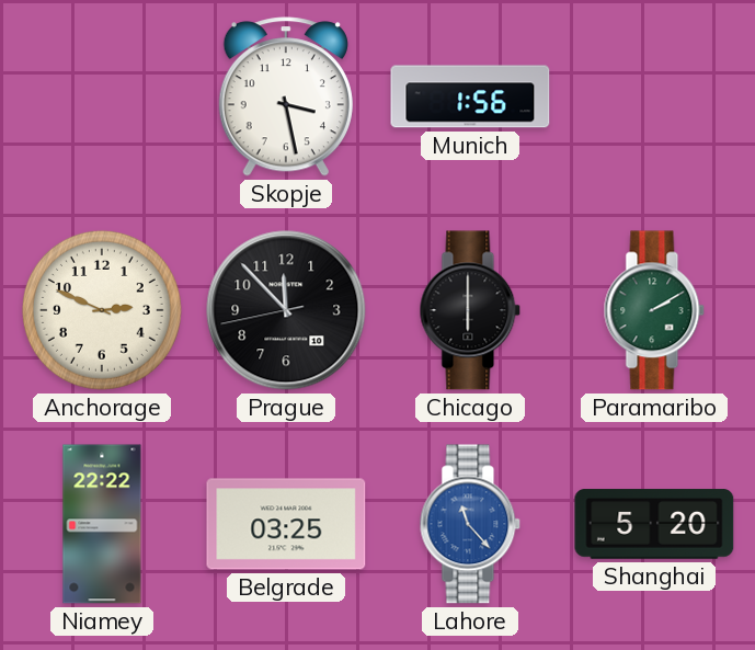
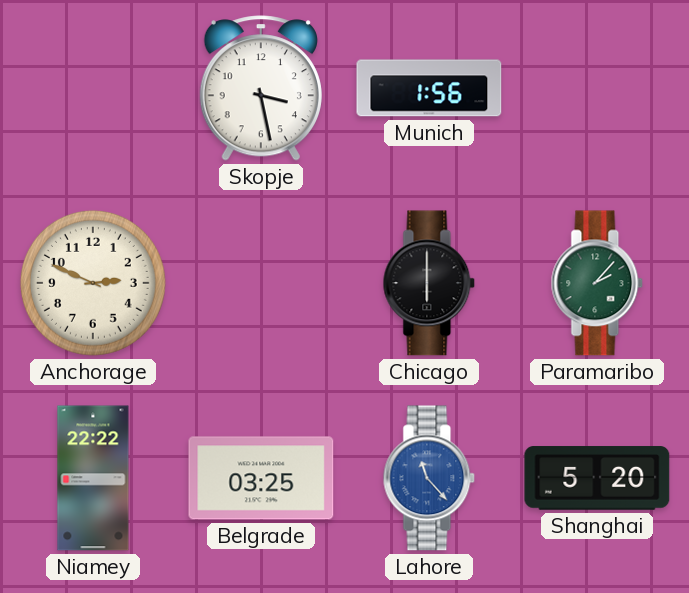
Prague: 11:52 -> none (286, 310)
Paramaribo: 2:10 -> 2:07 (597, 283)
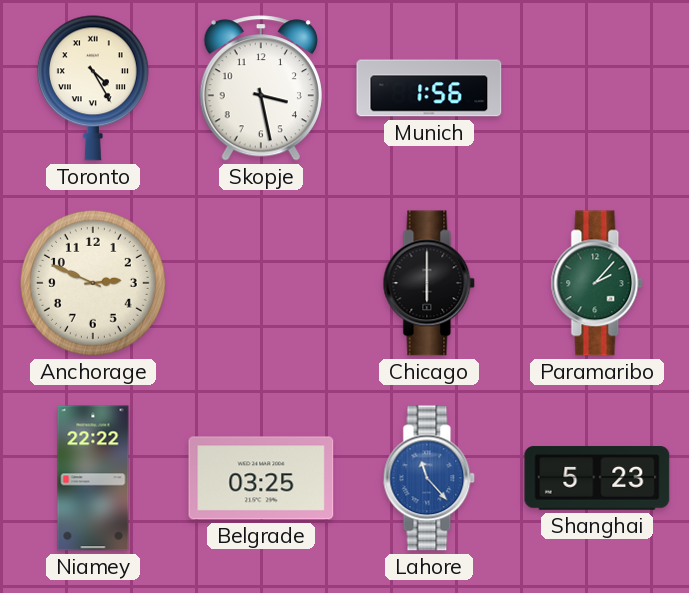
Toronto: none -> 4:25 (93, 88)
Shanghai: 5:20 -> 5:23 (597, 478)
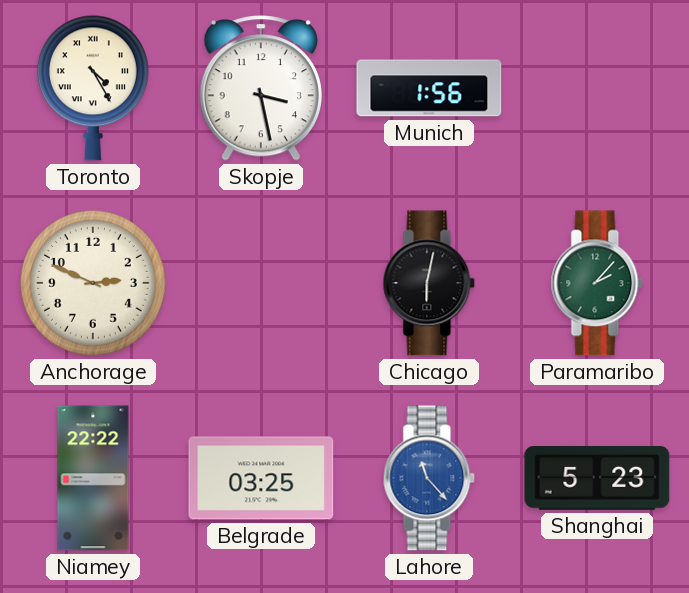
Chicago: 6:00 -> 6:02 (429, 283)
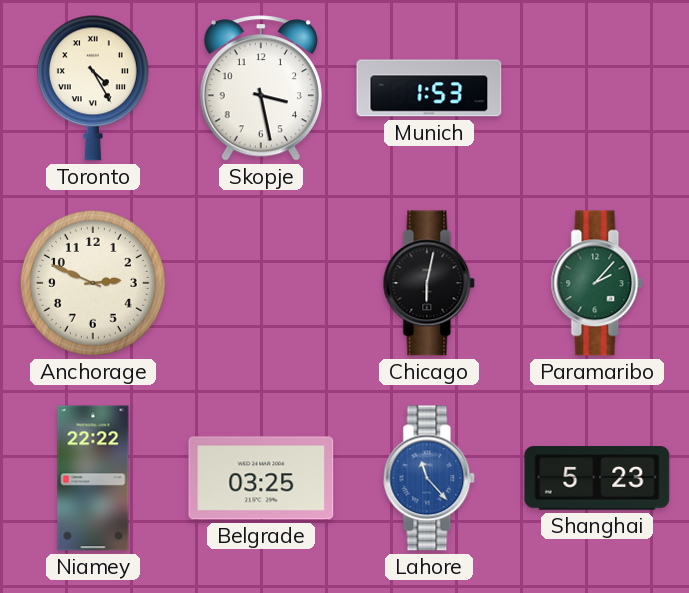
Munich: 1:56 -> 1:53 (429, 88)
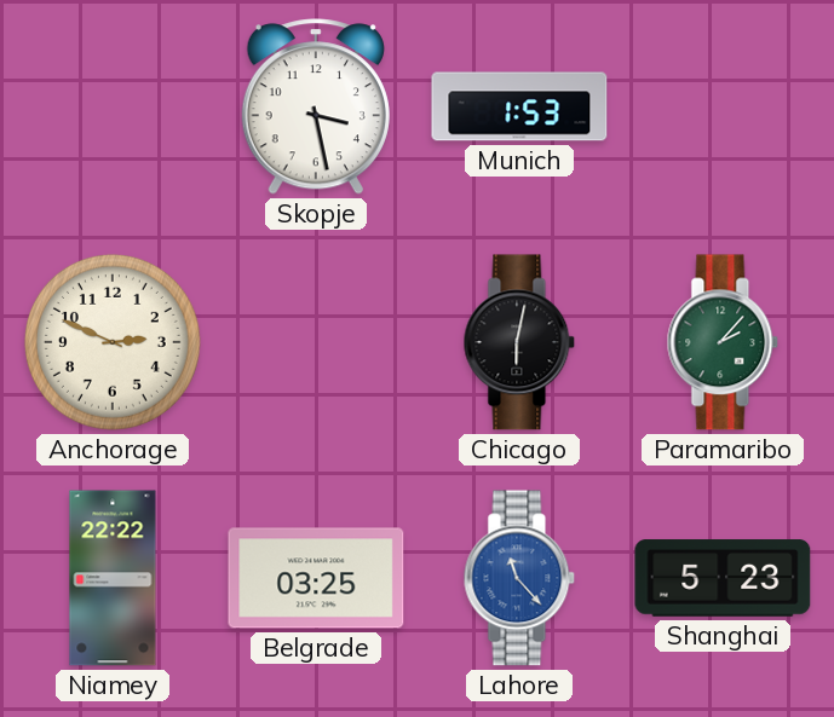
Toronto: 4:25 -> none (93, 88)
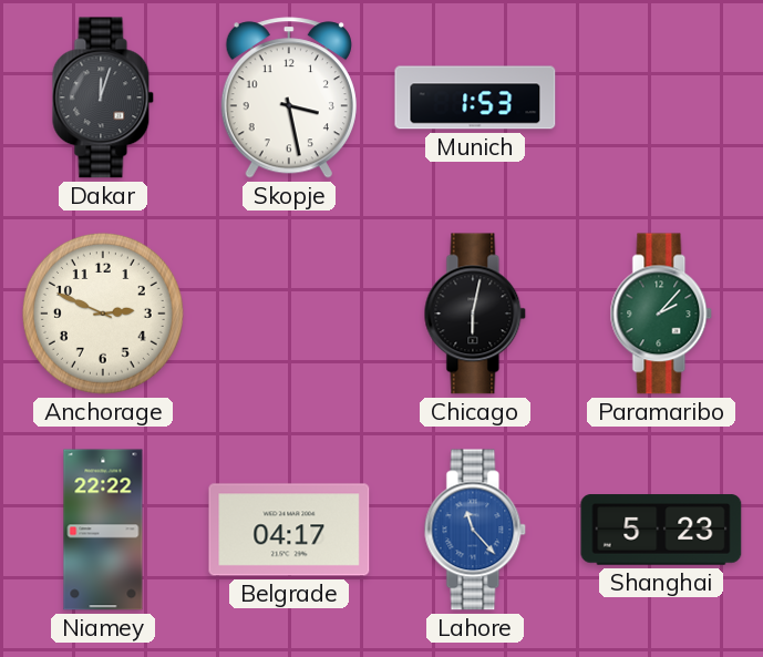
Dakar: none -> 12:03 (103, 97)
Belgrade: 03:25 -> 04:17 (289, 530)
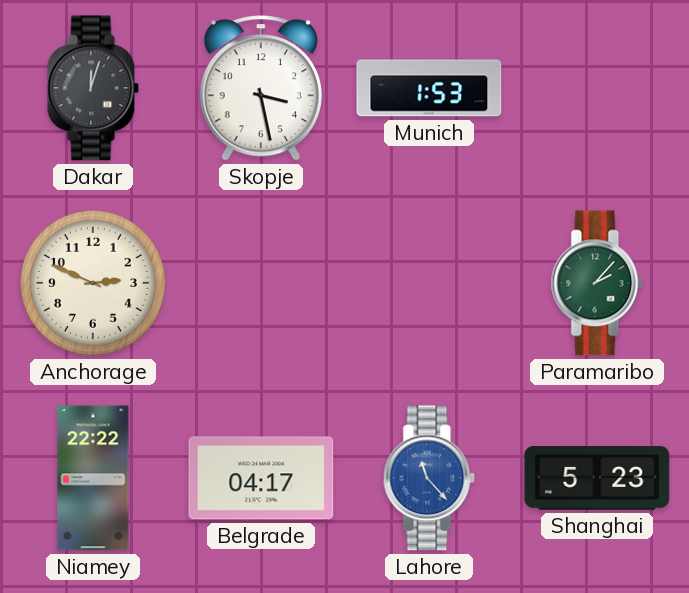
Chicago: 6:02 -> none (475, 314)
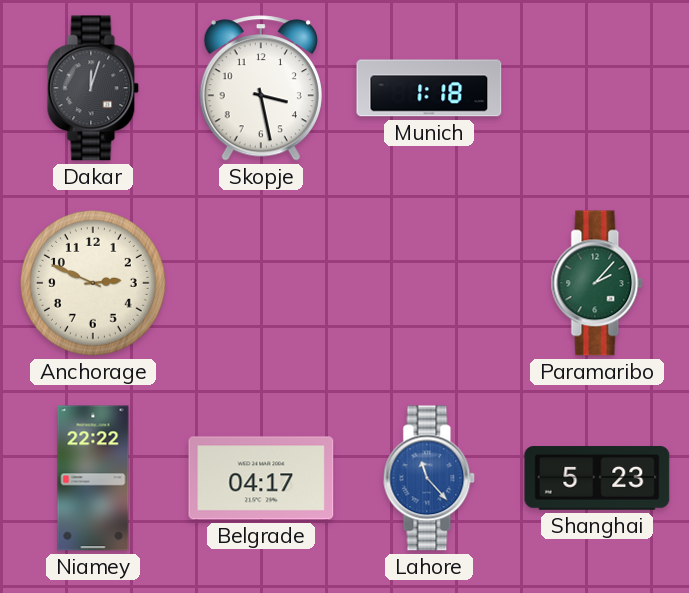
Munich: 1:53 -> 1:18 (429, 88)
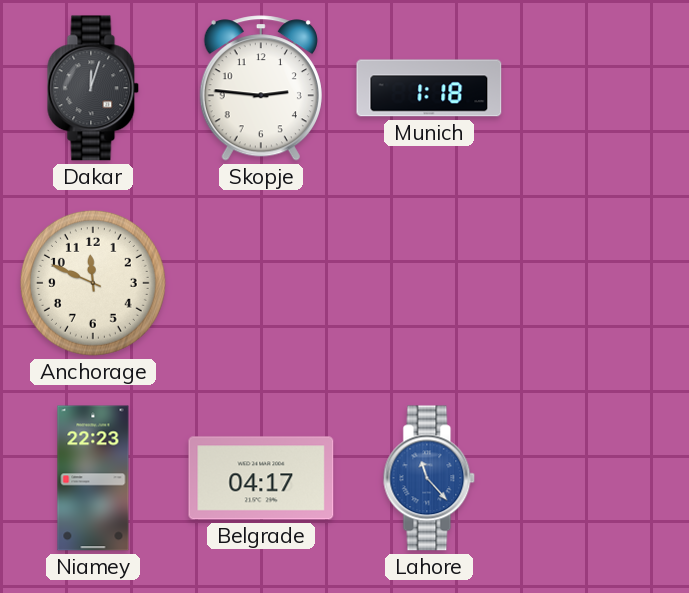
Skopje: 3:28 -> 2:46 (261, 88)
Anchorage: 2:49 -> 11:49 (93, 283)
Paramaribo: 2:07 -> none (597, 283)
Niamey: 22:22 -> 22:23 (93, 478)
Shanghai: 5:23 -> none (597, 478)
